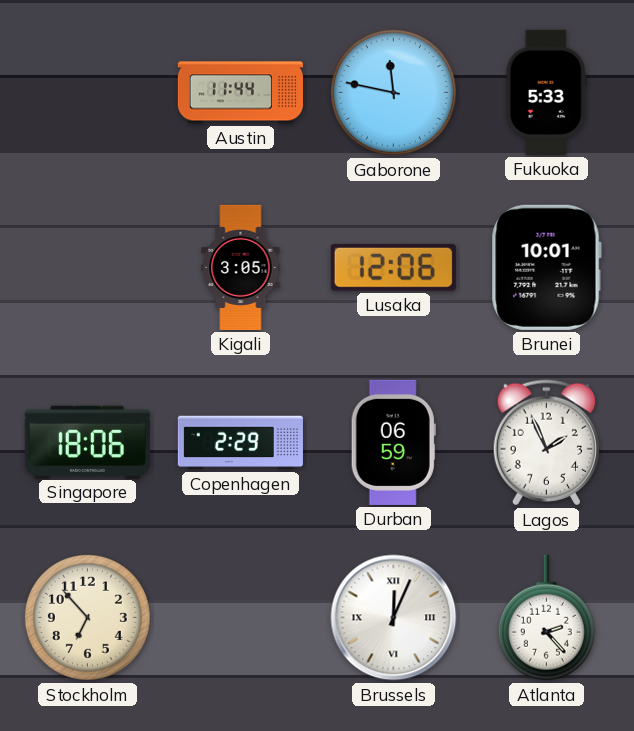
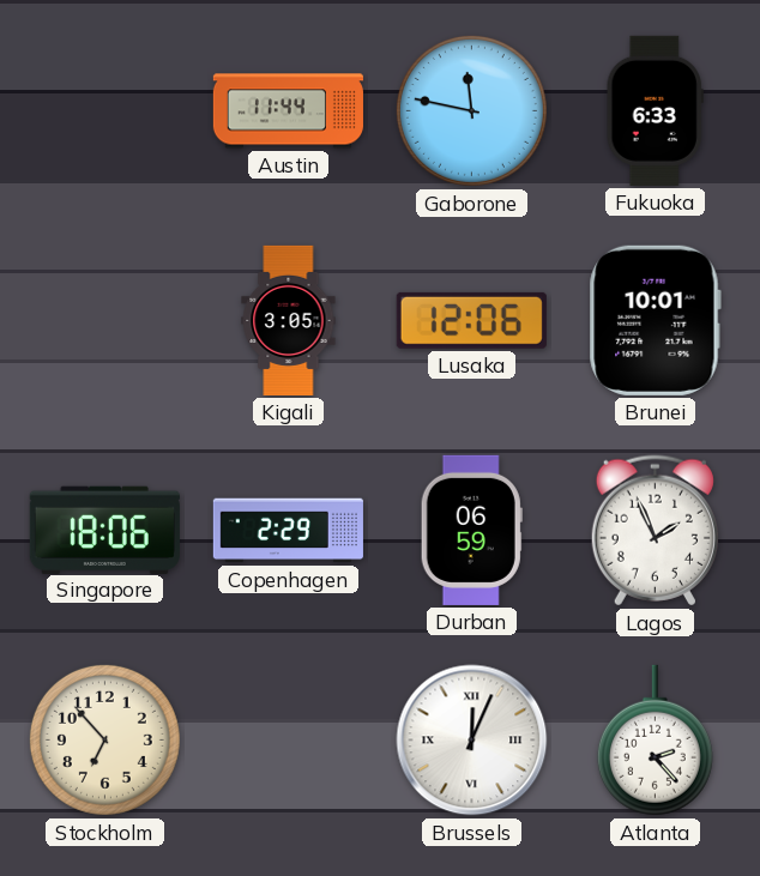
Fukuoka: 5:33 -> 6:33 (655, 110)
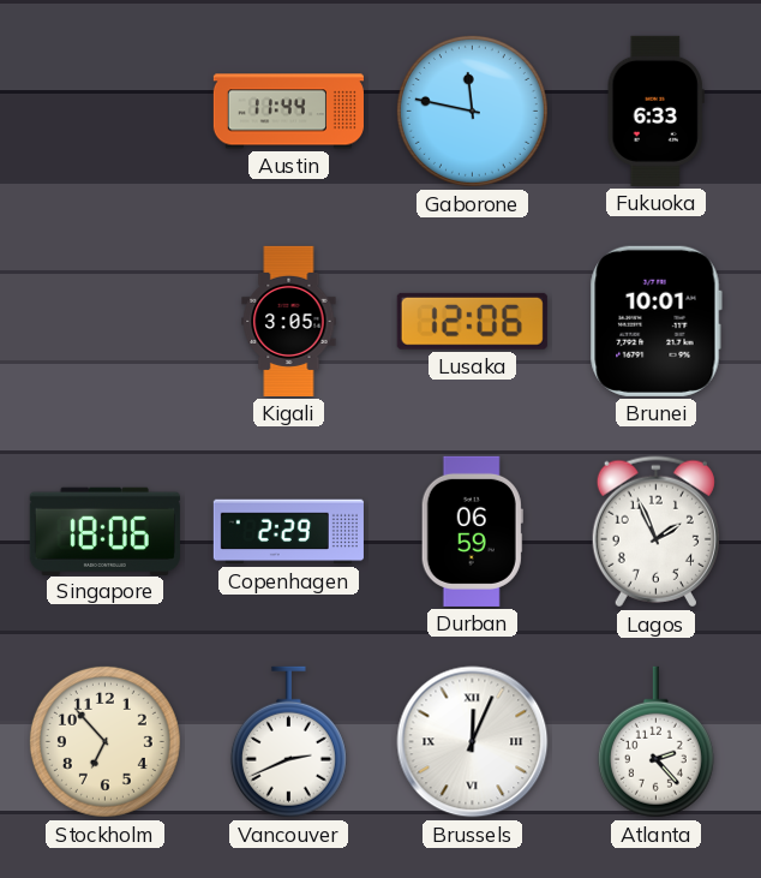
Vancouver: none -> 2:41 (288, 742)
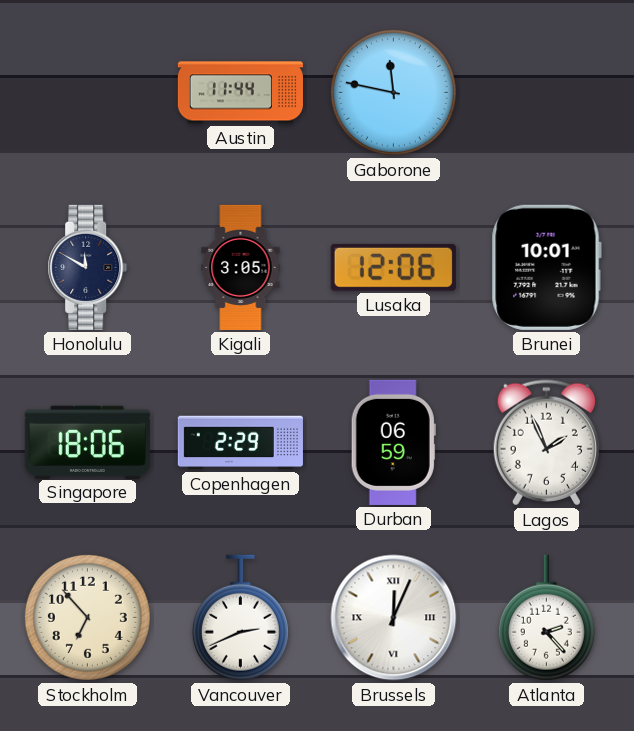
Fukuoka: 6:33 -> none (655, 111)
Honolulu: none -> 11:50 (88, 267)
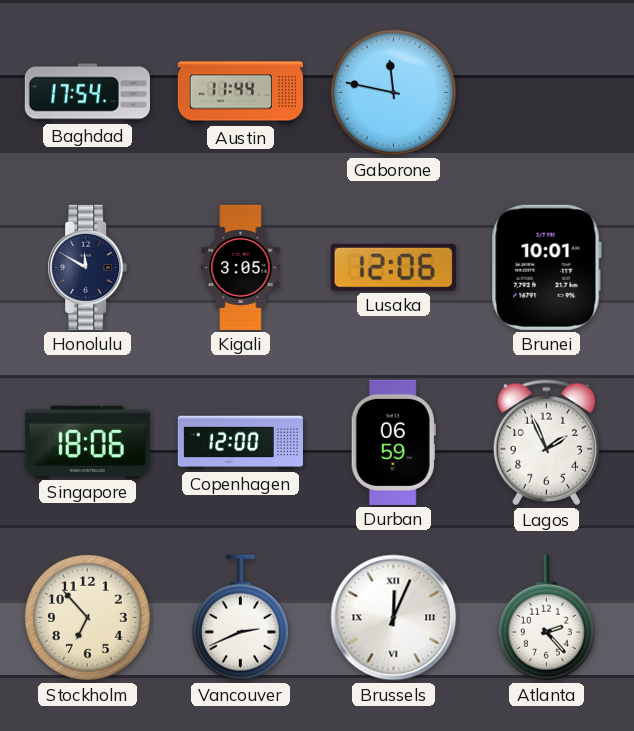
Baghdad: none -> 17:54 (87, 93)
Copenhagen: 2:29 -> 12:00 (240, 443)
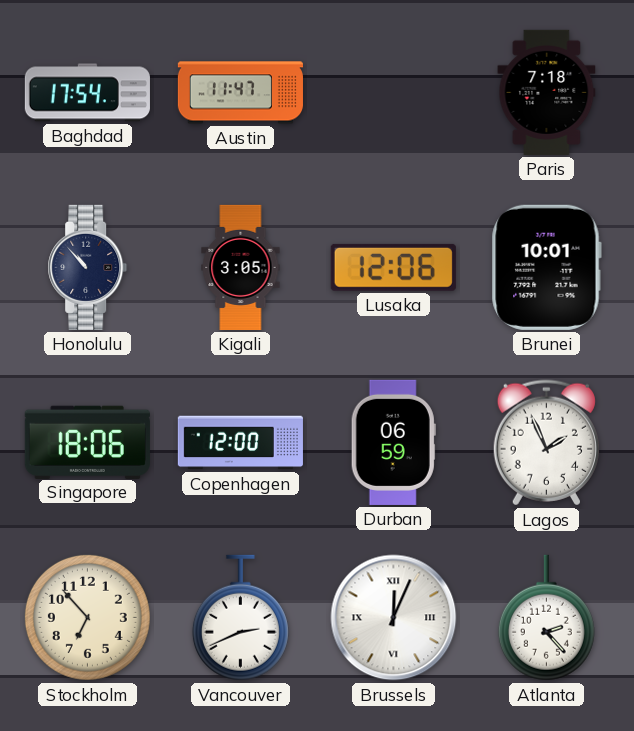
Austin: 11:44 -> 11:47 (240, 93)
Gaborone: 11:47 -> none (393, 92)
Paris: none -> 7:18 (547, 92)
Honolulu: 11:50 -> 10:53 (88, 267)
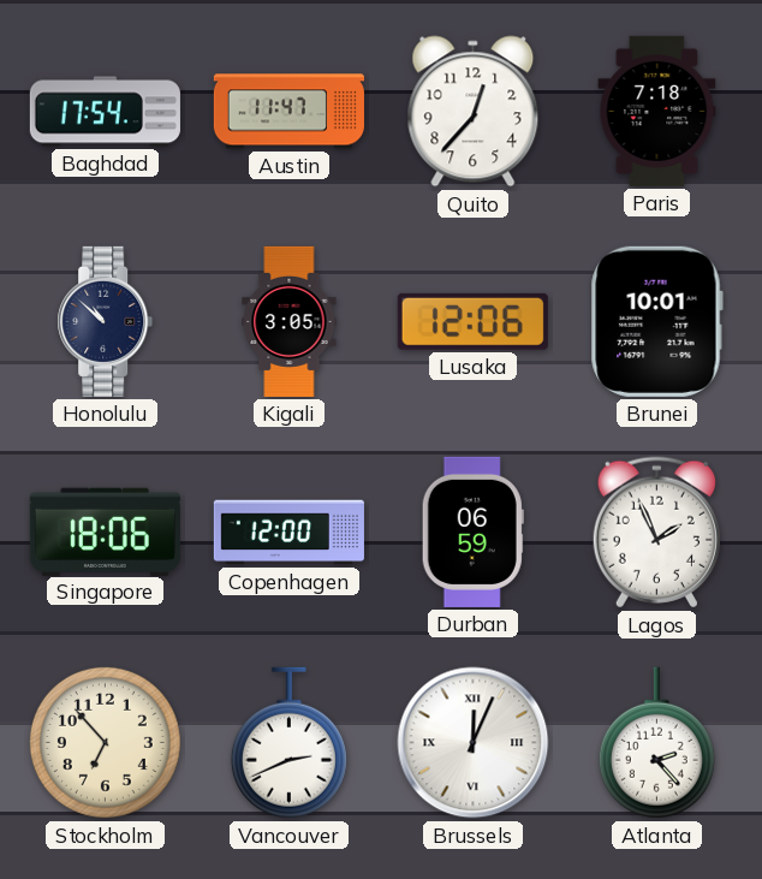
Quito: none -> 12:37 (474, 112)
Honolulu: 10:53 -> 10:52 (106, 321)
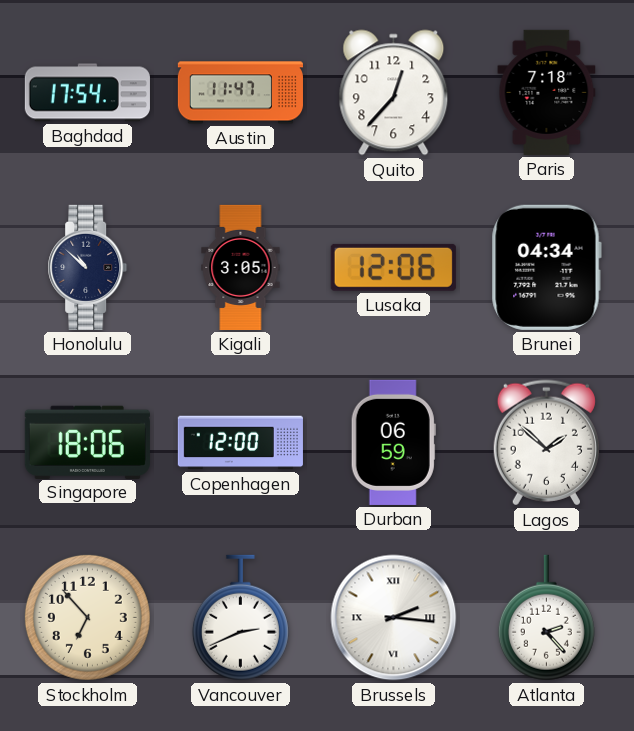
Brunei: 10:01 -> 04:34 (546, 267)
Lagos: 1:56 -> 1:52 (546, 443)
Brussels: 12:04 -> 2:16 (394, 618)
